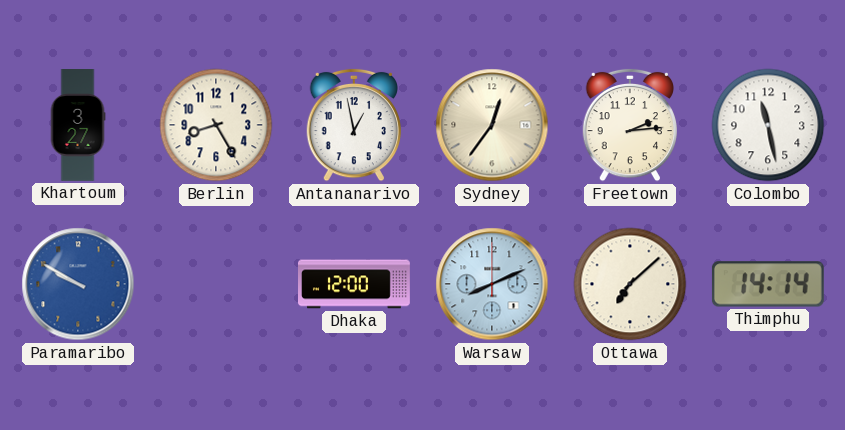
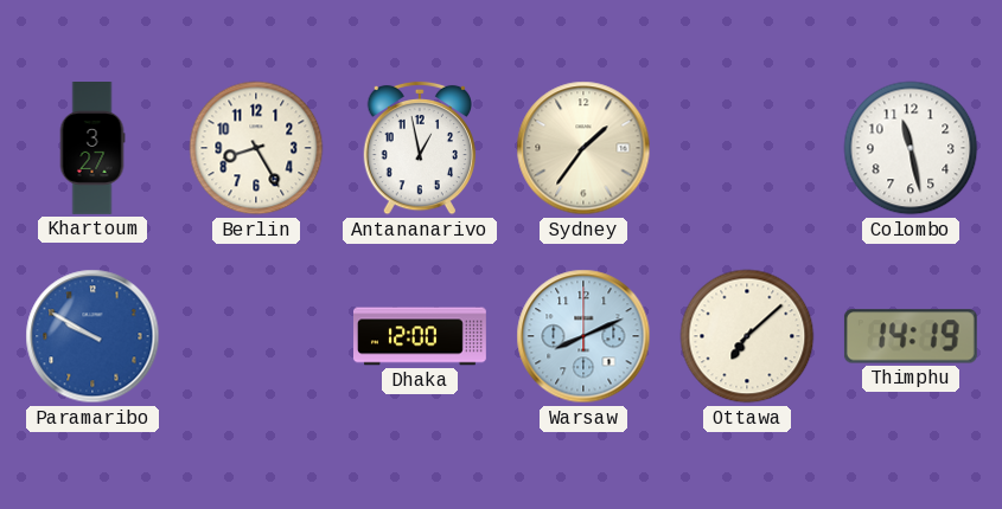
Sydney: 12:36 -> 1:36 (583, 148)
Freetown: 2:14 -> none (629, 125)
Thimphu: 14:14 -> 14:19 (911, 336)
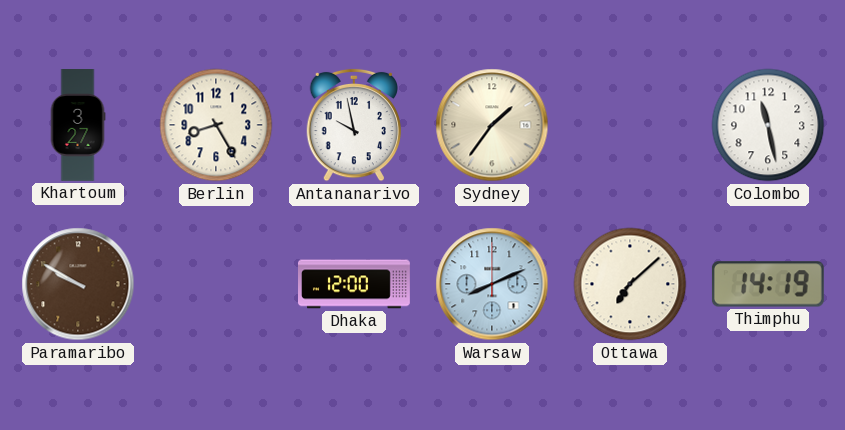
Antananarivo: 12:58 -> 9:58 (353, 125)
Paramaribo dial: blue -> brown (78, 284)
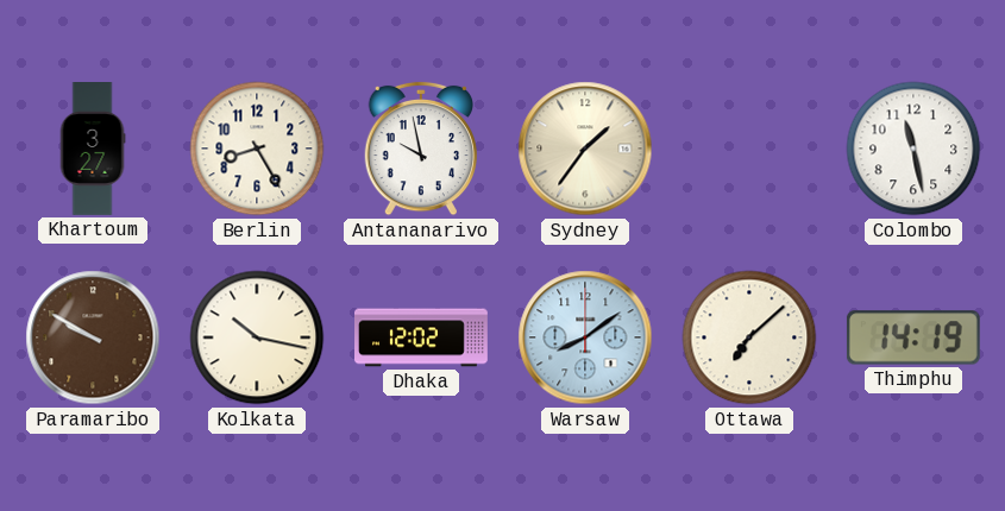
Kolkata: none -> 10:17 (257, 337)
Dhaka: 12:00 -> 12:02 (422, 337)
Warsaw: 8:11 -> 8:09 (585, 337)
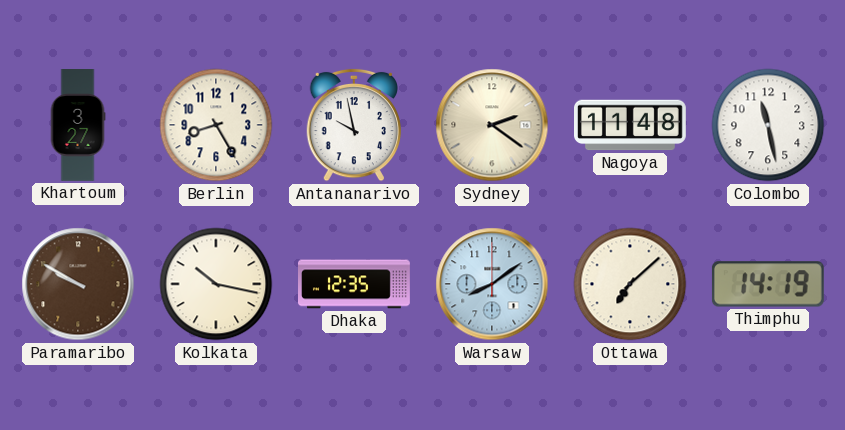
Sydney: 1:36 -> 2:21 (492, 125)
Nagoya: none -> 11:48 (631, 125)
Dhaka: 12:02 -> 12:35 (355, 284)
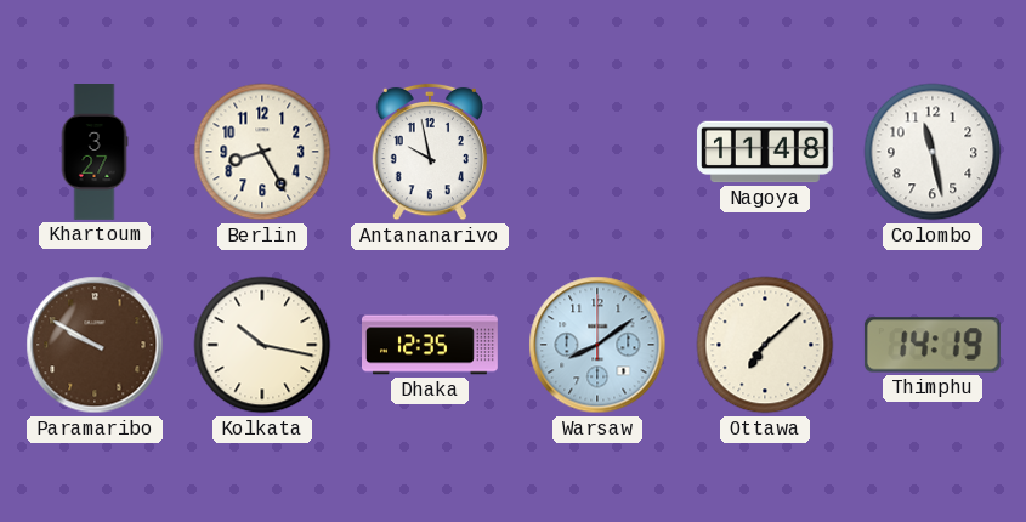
Sydney: 2:21 -> none (492, 125)
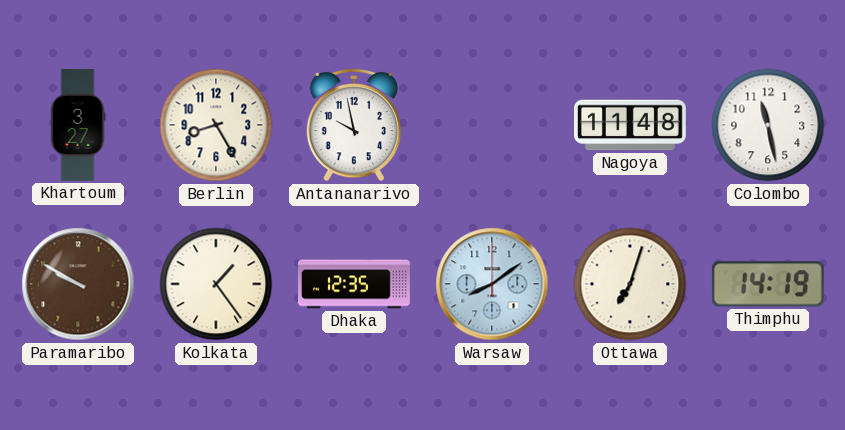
Kolkata: 10:17 -> 1:24 (216, 284)
Ottawa: 7:08 -> 7:03 (630, 284)
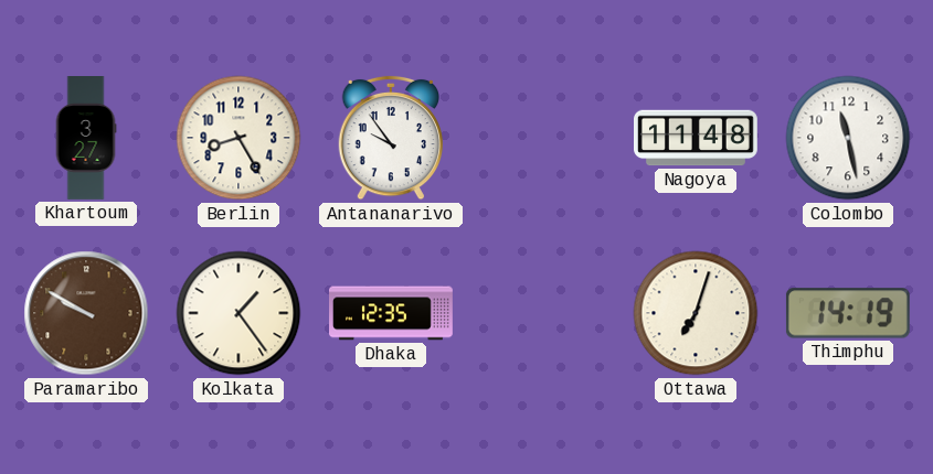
Antananarivo: 9:58 -> 9:54 (390, 138)
Warsaw: 8:09 -> none (492, 284)
